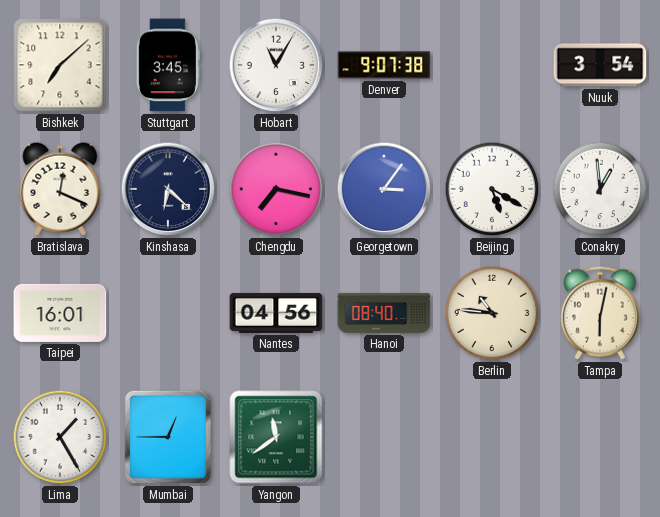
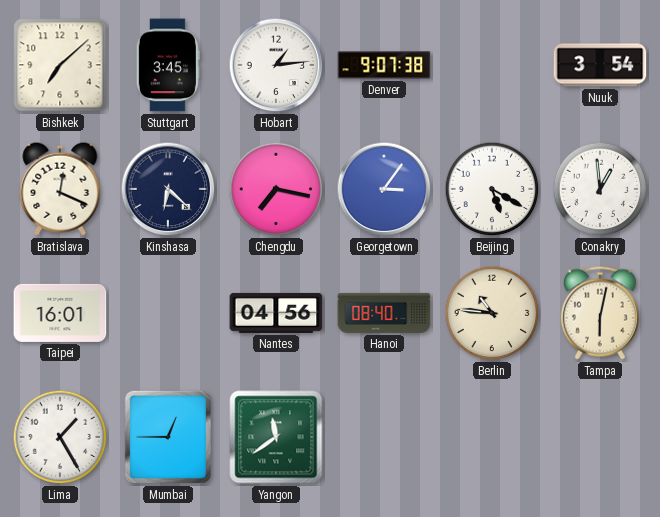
Hobart: 11:05 -> 1:14 (276, 65)
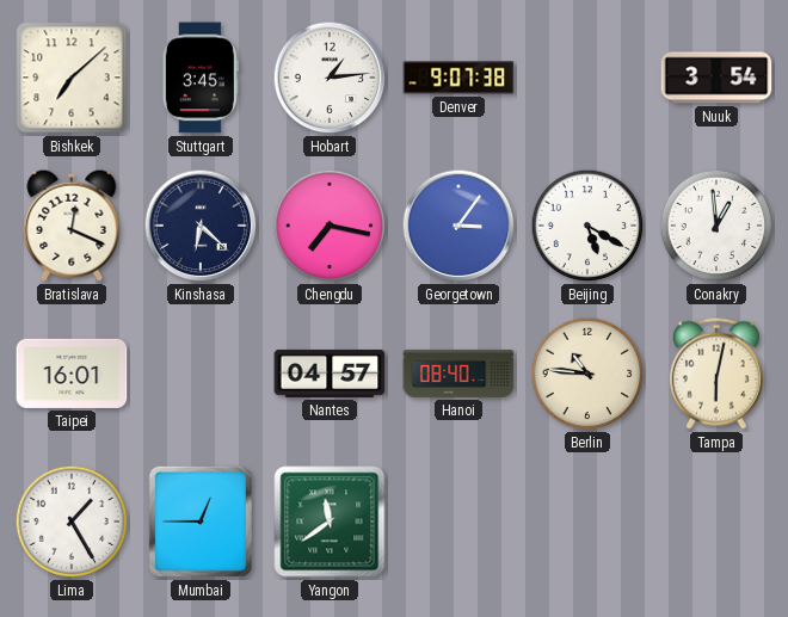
Nantes: 04:56 -> 04:57 (330, 374)
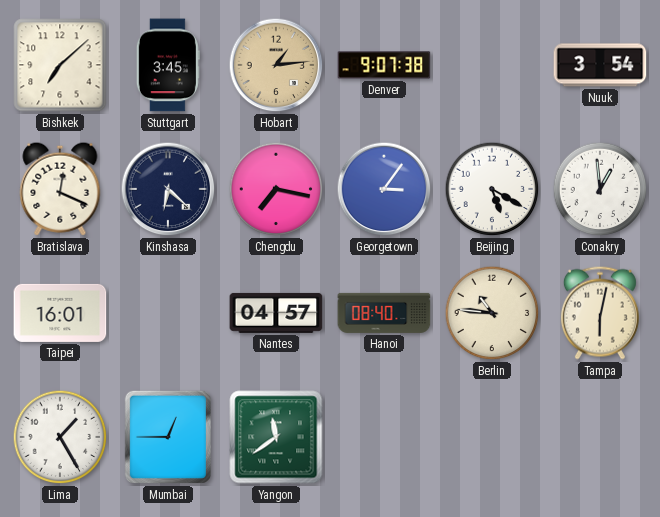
Hobart dial: white -> champagne (276, 65)
